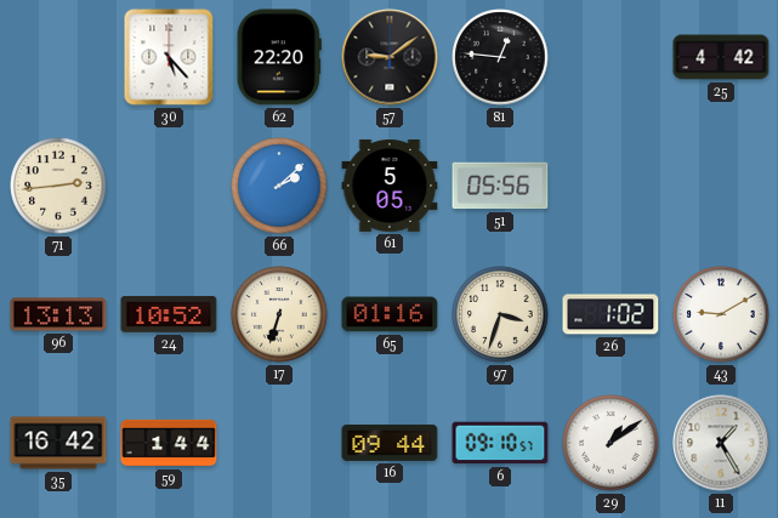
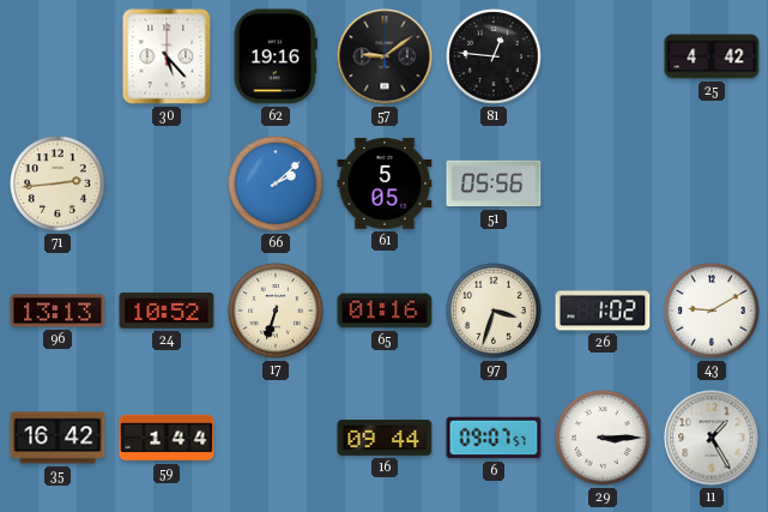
62: 22:20 -> 19:16 (276, 56)
6: 09:10 -> 09:07 (494, 438)
29: 1:09 -> 3:15 (603, 438)
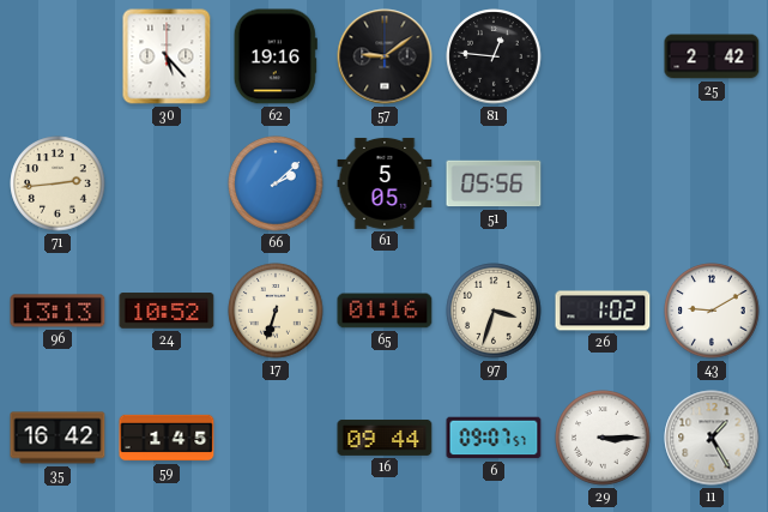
25: 4:42 -> 2:42 (712, 56)
59: 1:44 -> 1:45 (167, 438)
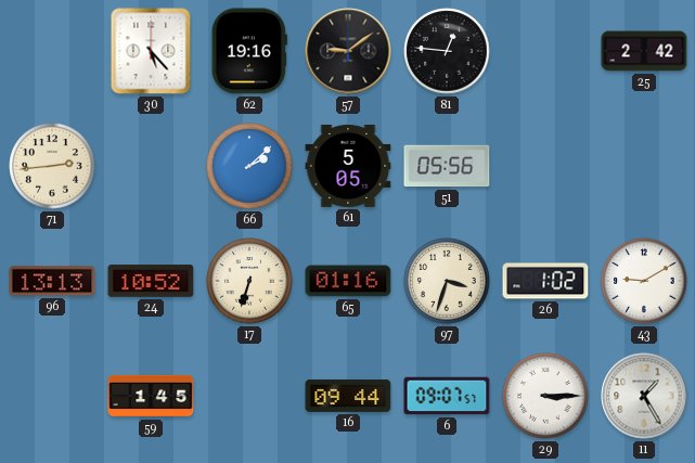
35: 16:42 -> none (58, 438)
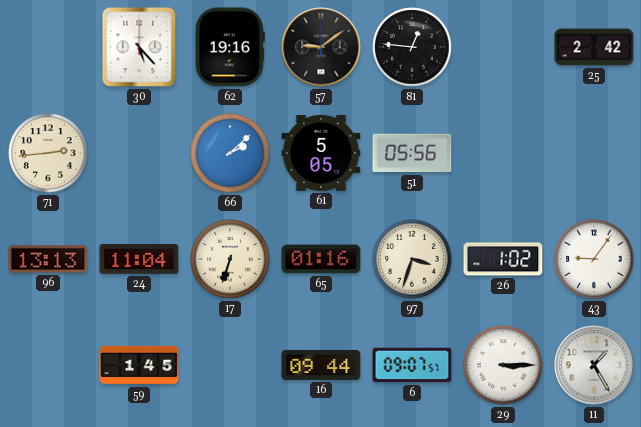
24: 10:52 -> 11:04 (139, 259)
43: 9:10 -> 9:06 (594, 259)
